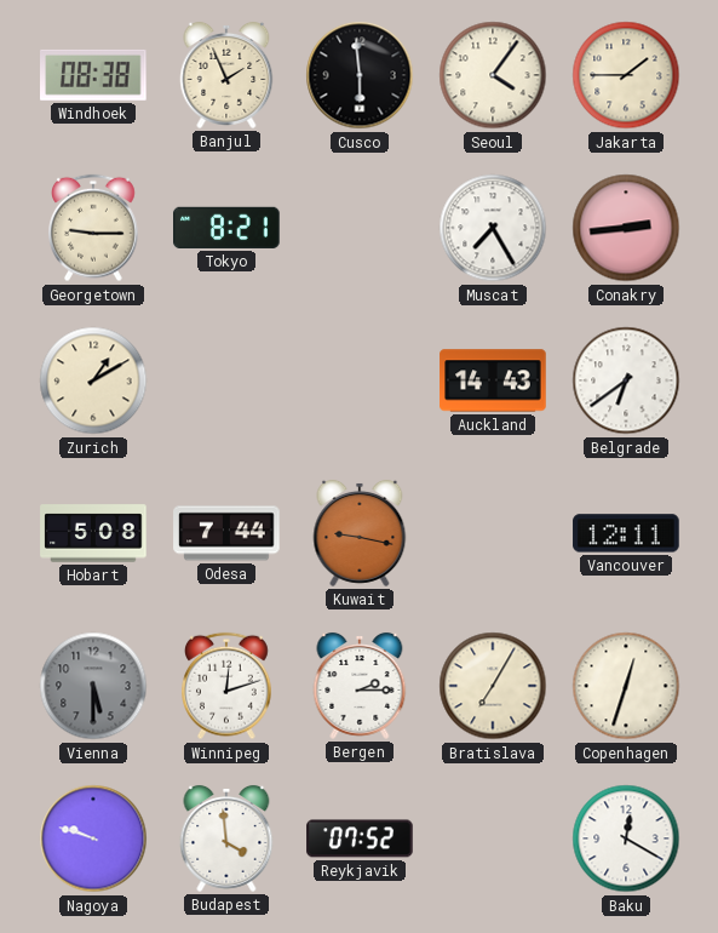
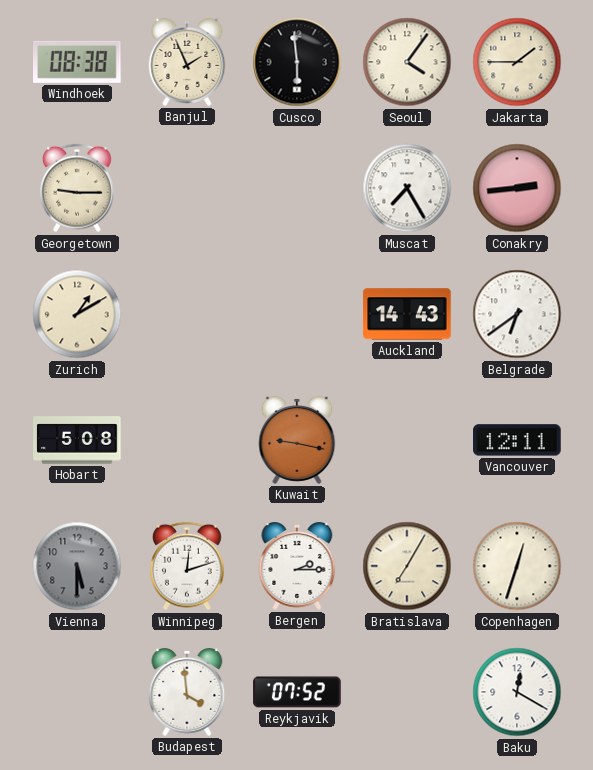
Tokyo: 8:21 -> none (226, 228)
Odesa: 7:44 -> none (226, 533)
Nagoya: 9:48 -> none (93, 838)
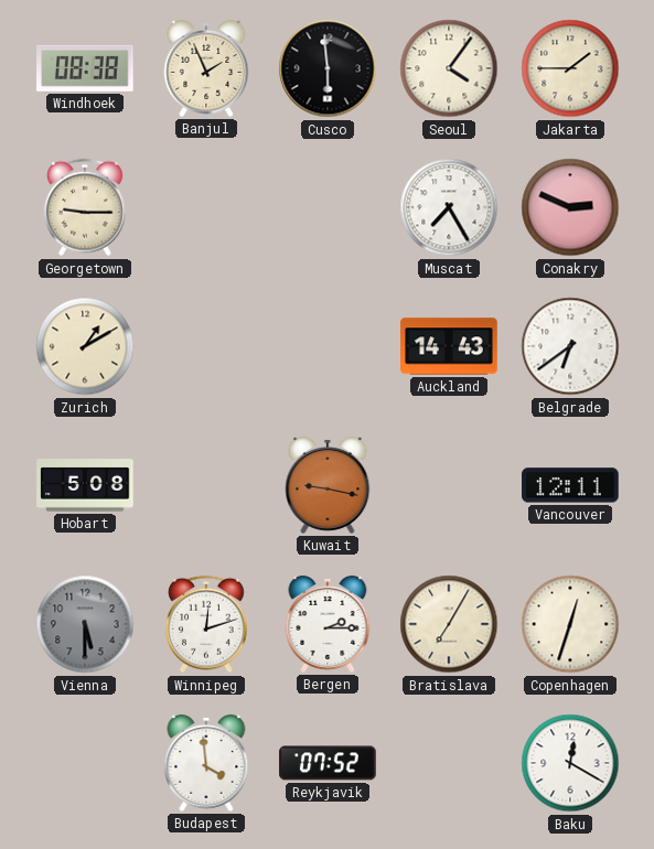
Conakry: 2:44 -> 2:49 (570, 207)
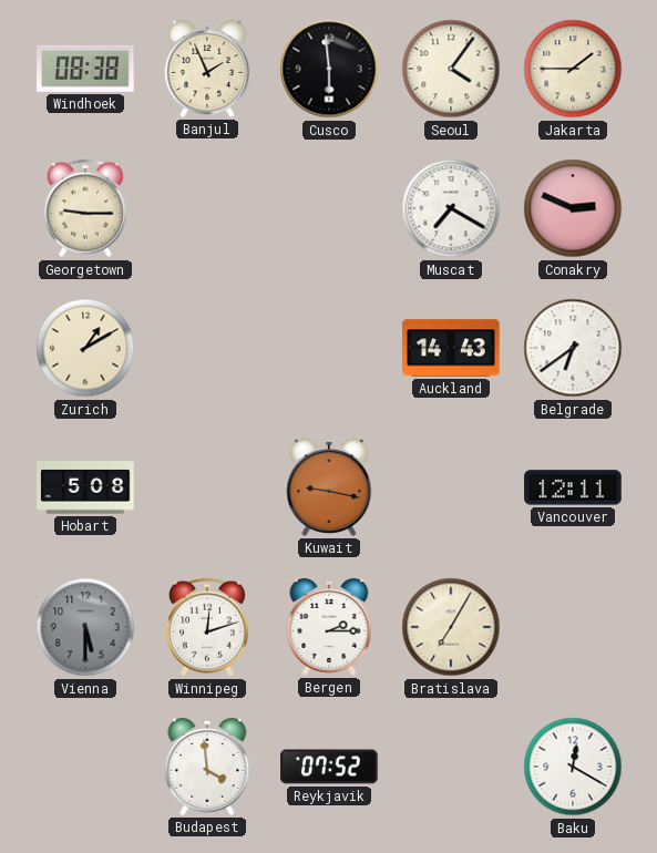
Muscat: 7:25 -> 7:20 (451, 208)
Copenhagen: 12:33 -> none (570, 624)
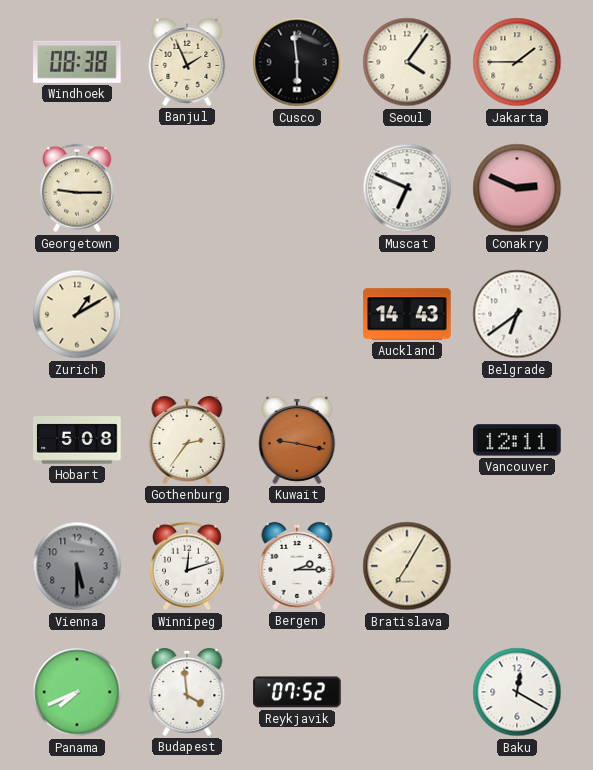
Muscat: 7:20 -> 6:49 (407, 188)
Gothenburg: none -> 2:36 (187, 440)
Panama: none -> 7:41 (77, 692)
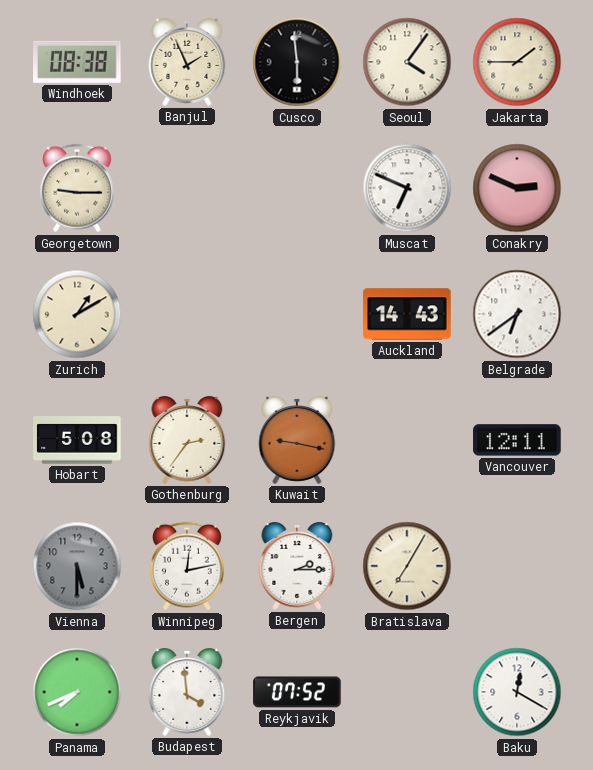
Winnipeg: 12:12 -> 12:13 (188, 566)
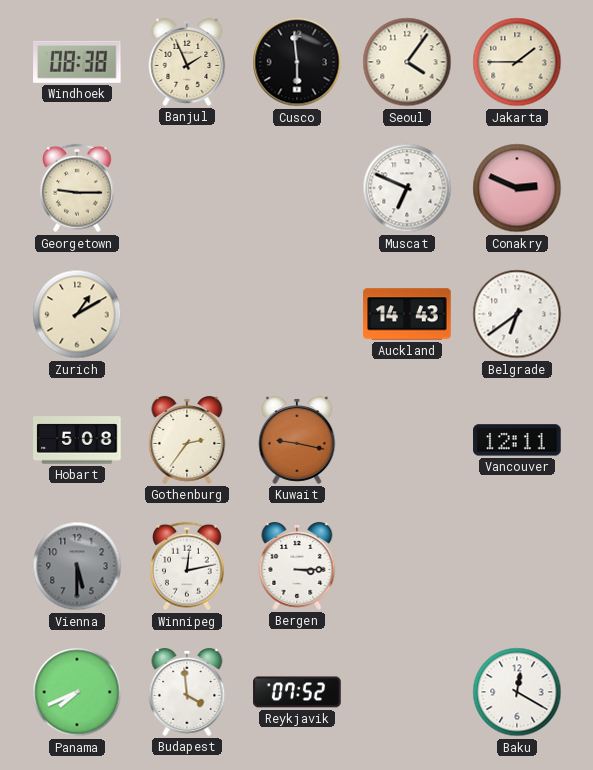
Bergen: 2:15 -> 3:15 (297, 566)
Bratislava: 7:05 -> none (407, 566)
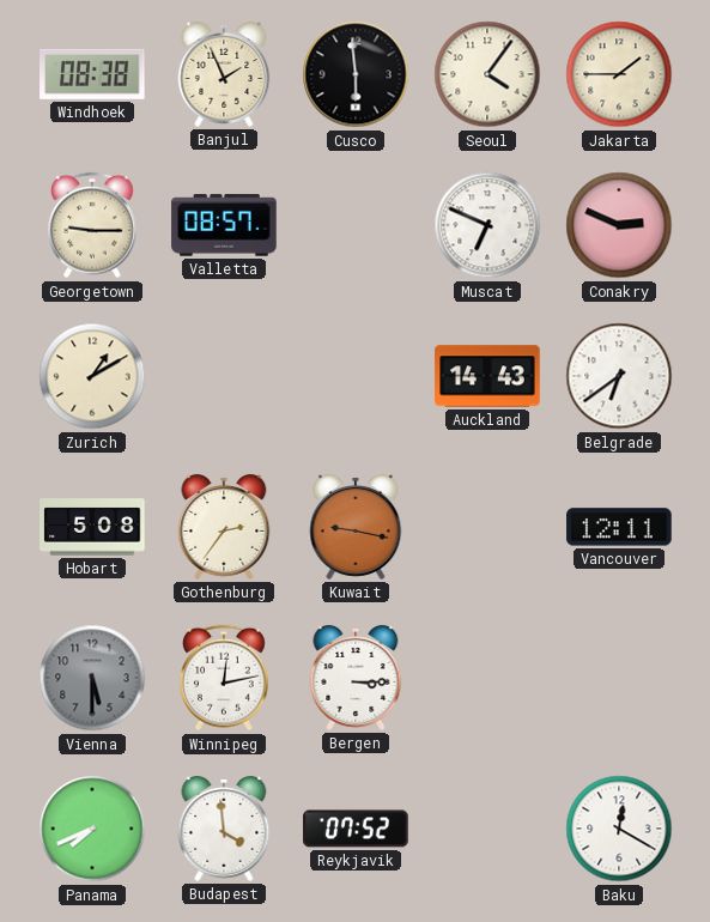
Valletta: none -> 08:57 (224, 225)
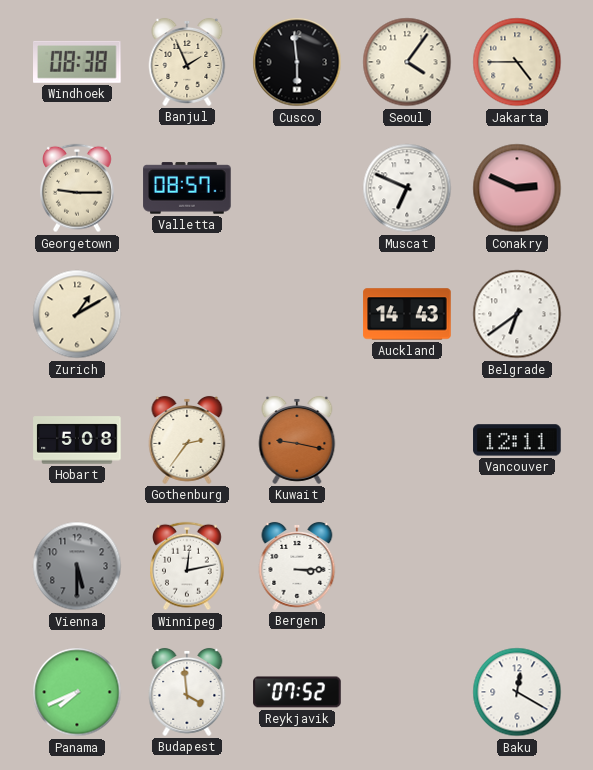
Jakarta: 1:45 -> 4:45 (517, 62)
